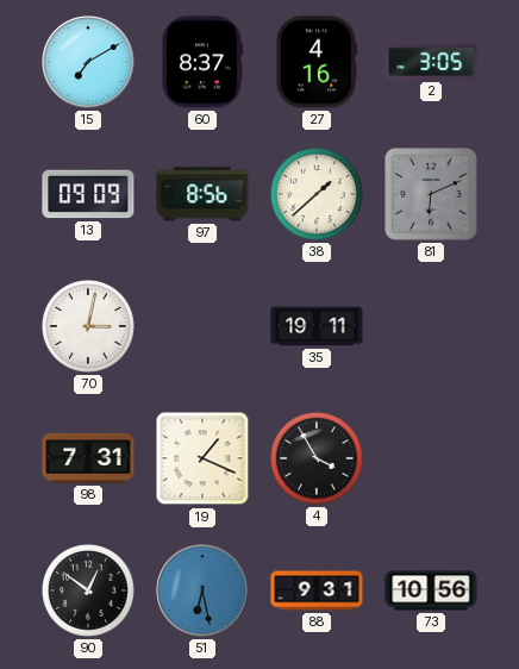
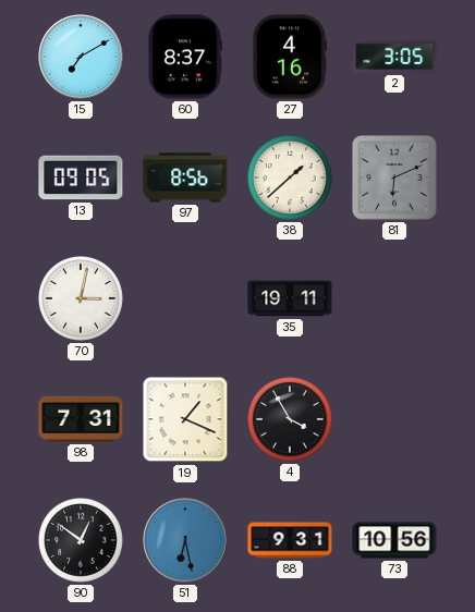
13: 09:09 -> 09:05 (81, 178)
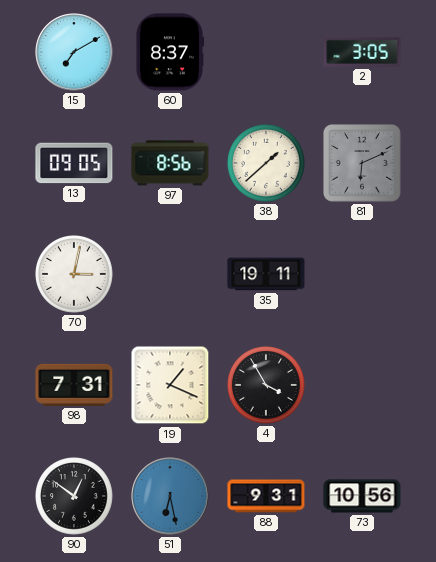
27: 4:16 -> none (289, 57)
